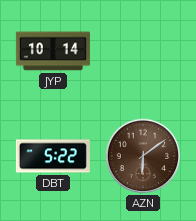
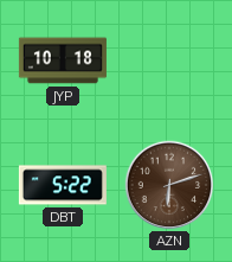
JYP: 10:14 -> 10:18 (63, 60)
AZN: 6:09 -> 6:12 (169, 185)
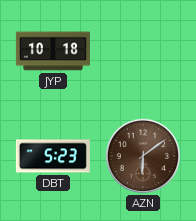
DBT: 5:22 -> 5:23 (53, 156)
AZN: 6:12 -> 6:09 (143, 156)
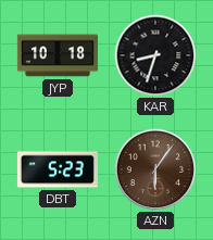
KAR: none -> 8:33 (155, 55)
AZN: 6:09 -> 6:06 (155, 169)
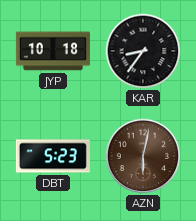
KAR: 8:33 -> 8:36 (143, 51)
AZN: 6:06 -> 6:02 (143, 156)
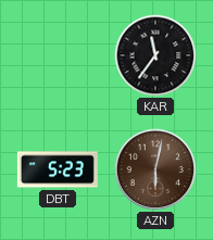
JYP: 10:18 -> none (53, 51)
KAR: 8:36 -> 11:36 (155, 55)
